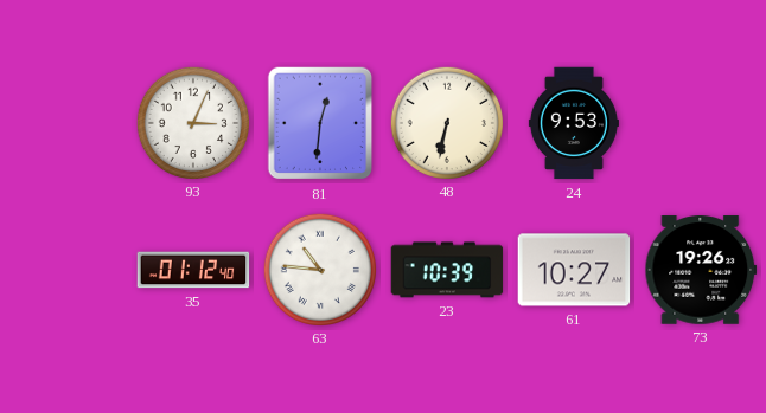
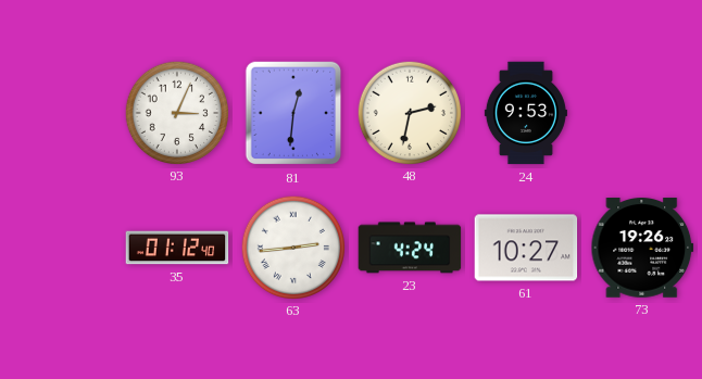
48: 6:32 -> 2:32 (409, 112)
63: 10:46 -> 2:44 (292, 247)
23: 10:39 -> 4:24 (410, 248)
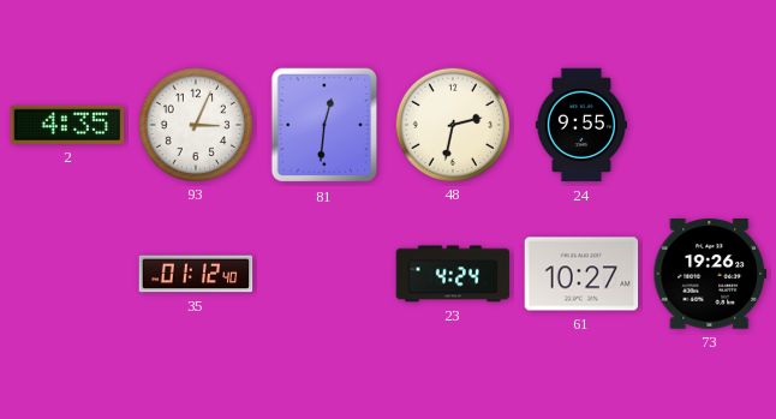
2: none -> 4:35 (67, 125)
24: 9:53 -> 9:55 (581, 125)
63: 2:44 -> none (292, 247)
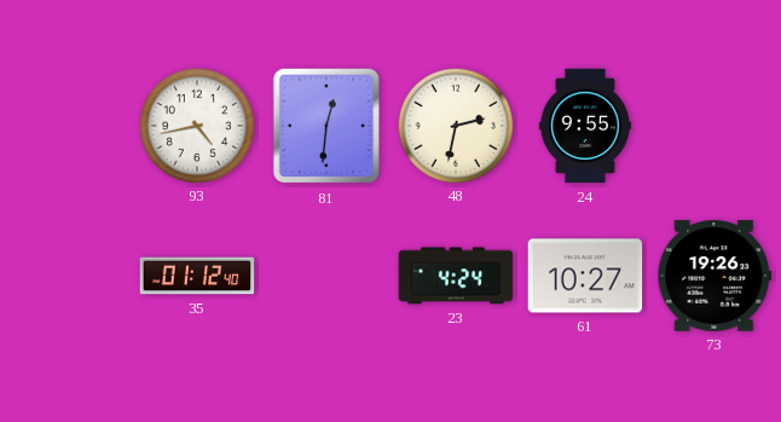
2: 4:35 -> none (67, 125)
93: 3:04 -> 4:43 (196, 125)
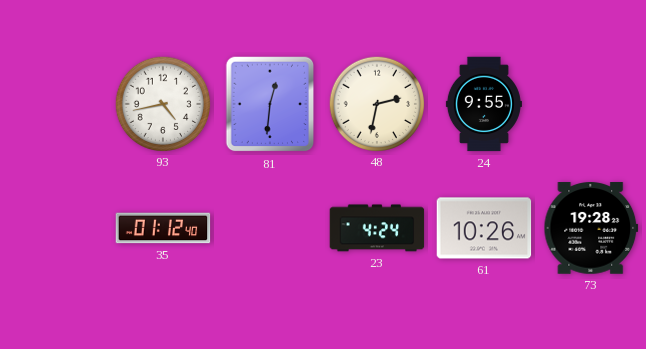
61: 10:27 -> 10:26 (484, 228)
73: 19:26 -> 19:28 (591, 228)
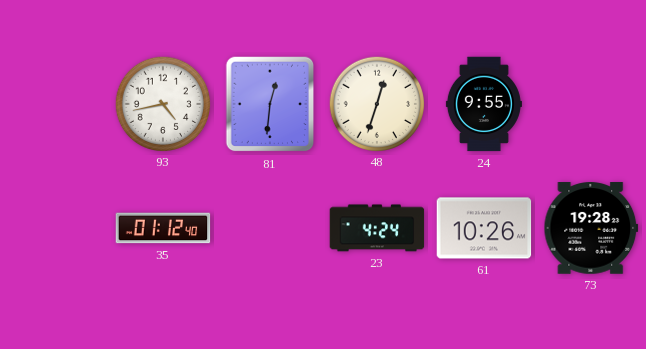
48: 2:32 -> 12:33 (376, 103)
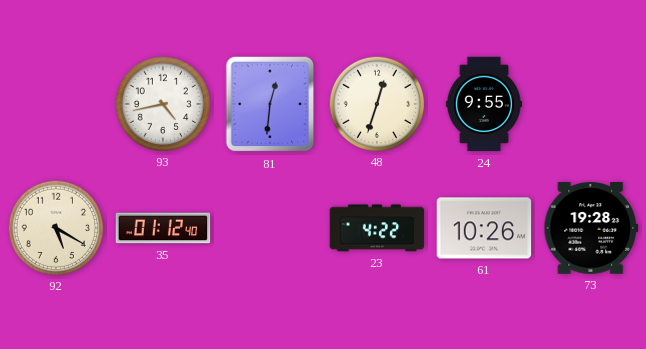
92: none -> 5:20 (55, 227)
23: 4:24 -> 4:22 (377, 228)
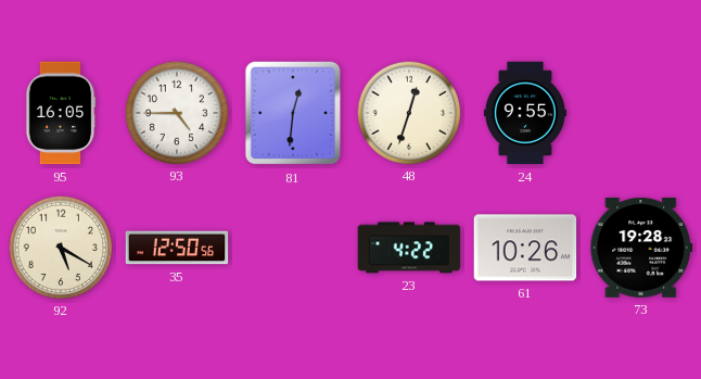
95: none -> 16:05 (61, 113)
93: 4:43 -> 4:45 (176, 112)
35: 01:12 -> 12:50 (177, 248)
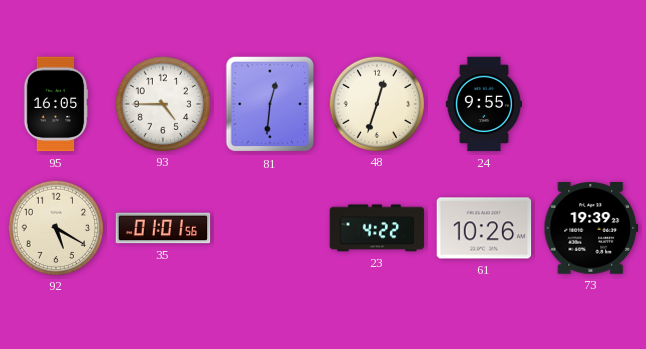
35: 12:50 -> 01:01 (163, 228)
73: 19:28 -> 19:39 (591, 228)
